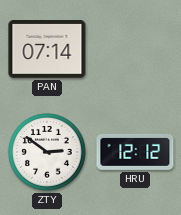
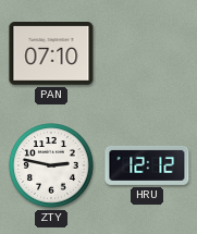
PAN: 07:14 -> 07:10 (51, 54)
ZTY: 2:51 -> 2:47 (52, 167)
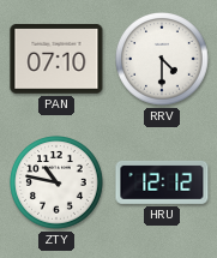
RRV: none -> 4:30 (163, 60)
ZTY: 2:47 -> 10:47 (58, 184)
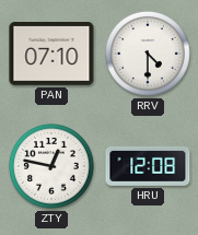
ZTY: 10:47 -> 12:47 (53, 167)
HRU: 12:12 -> 12:08 (148, 166)
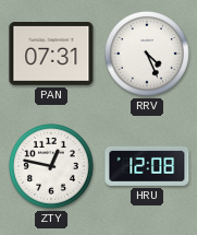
PAN: 07:10 -> 07:31 (51, 55)
RRV: 4:30 -> 4:26 (148, 55)
